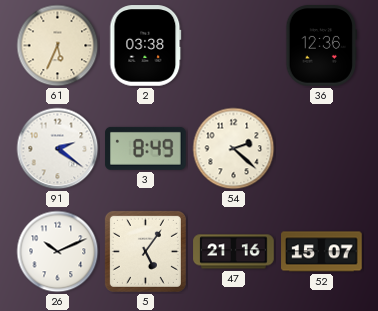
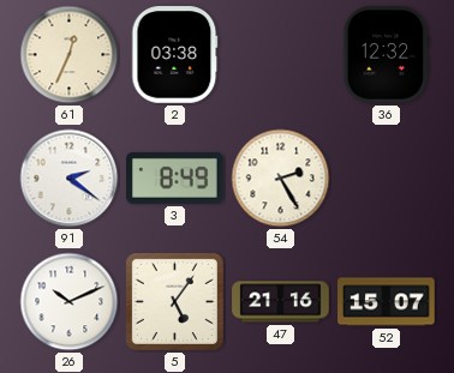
61: 5:34 -> 12:34 (70, 55)
36: 12:36 -> 12:32 (387, 55)
54: 2:22 -> 2:25 (281, 179)
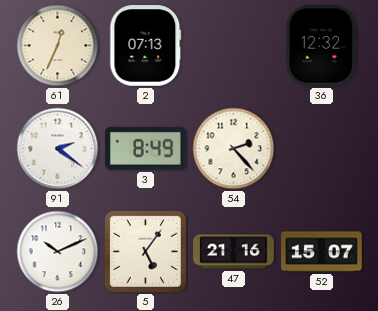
2: 03:38 -> 07:13 (146, 46)
54: 2:25 -> 2:23 (234, 149)
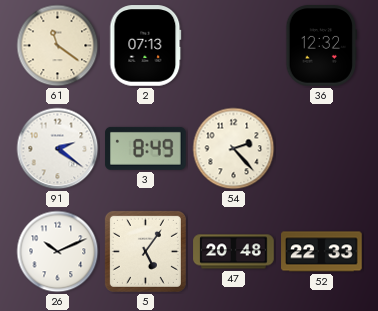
61: 12:34 -> 11:21 (58, 46)
47: 21:16 -> 20:48 (234, 252)
52: 15:07 -> 22:33 (322, 252)
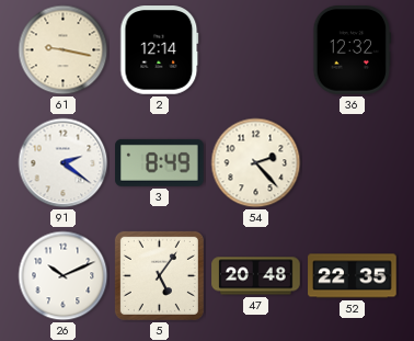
61: 11:21 -> 9:17 (64, 50)
2: 07:13 -> 12:14 (160, 50)
52: 22:33 -> 22:35 (353, 276)
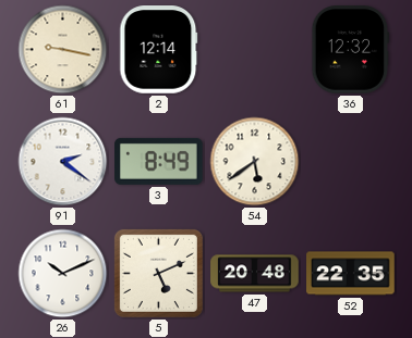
54: 2:23 -> 5:39 (255, 162)
5: 5:06 -> 5:11 (158, 273)
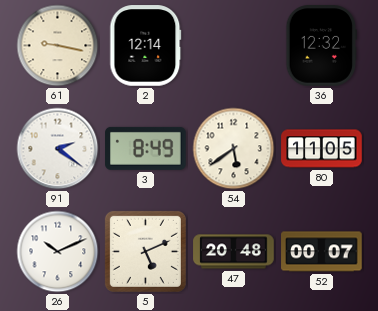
80: none -> 11:05 (322, 149)
52: 22:35 -> 00:07 (322, 252)
